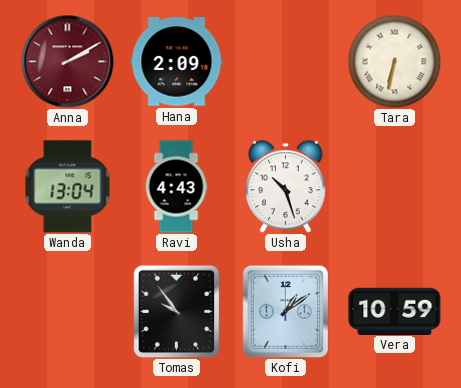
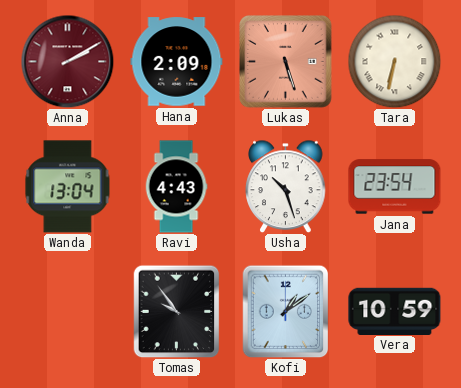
Lukas: none -> 5:27 (286, 62)
Jana: none -> 23:54 (395, 187)
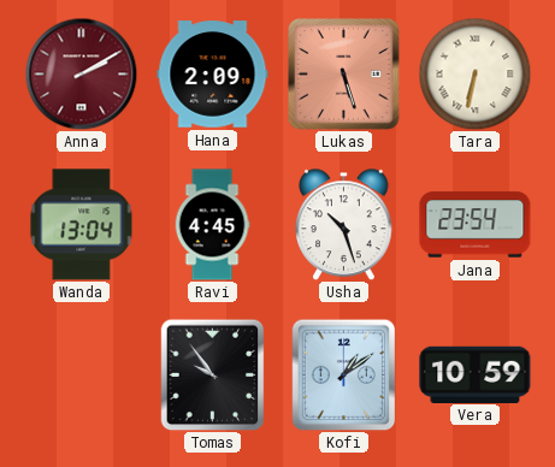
Ravi: 4:43 -> 4:45 (212, 225)
